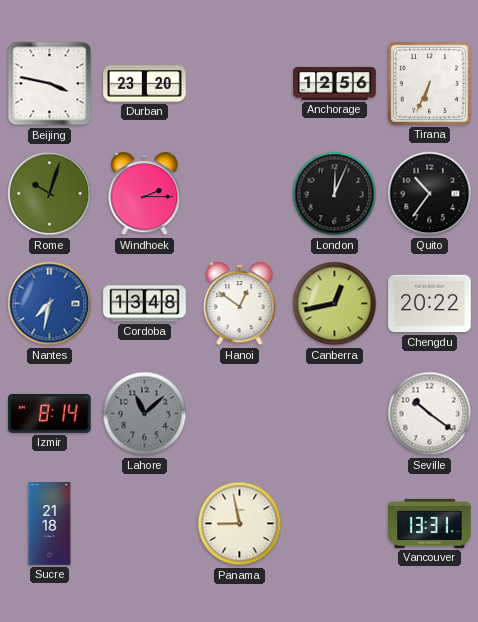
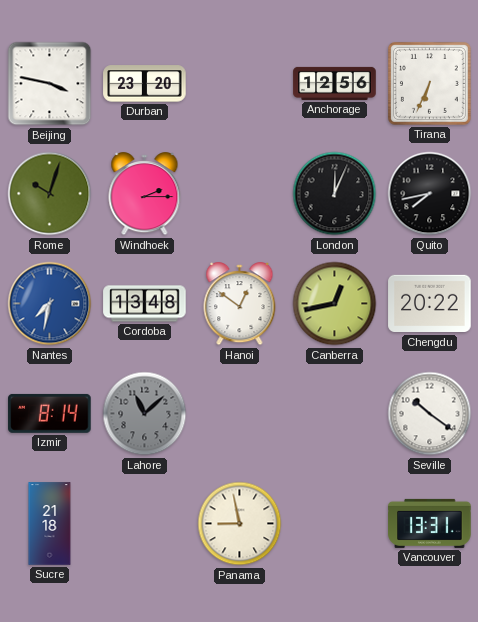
Quito: 10:36 -> 7:43 (430, 194)
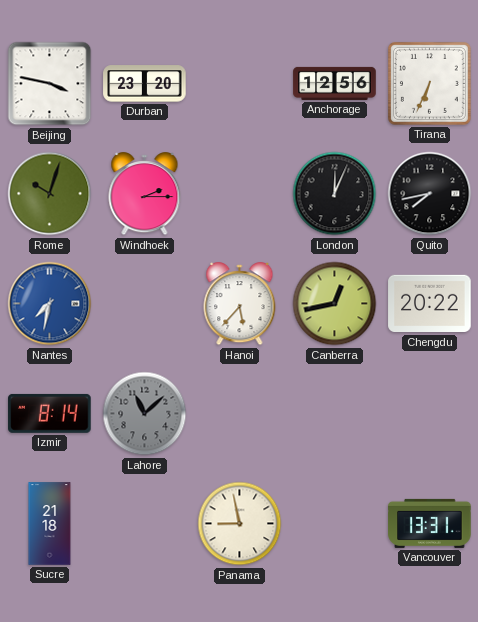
Cordoba: 13:48 -> none (145, 304)
Hanoi: 12:51 -> 5:37 (240, 304)
Seville: 10:21 -> none (430, 414)
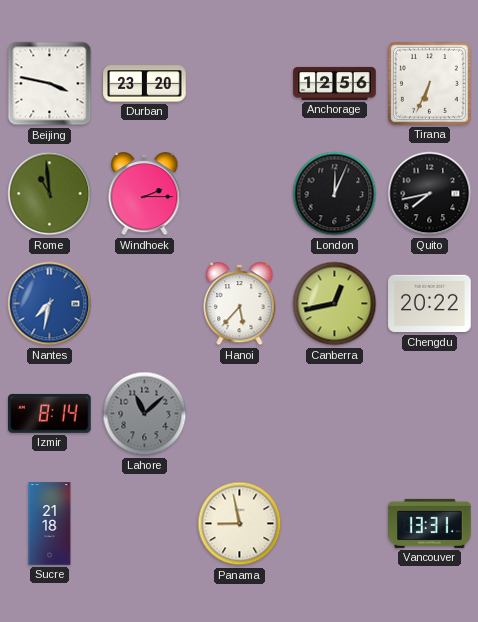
Rome: 10:03 -> 10:59 (50, 194)
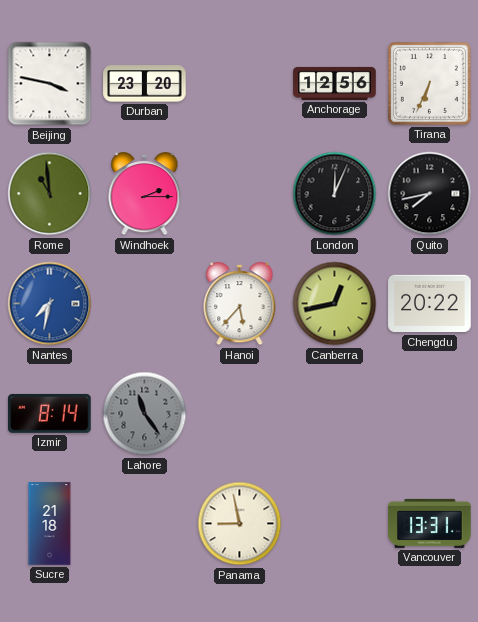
Lahore: 11:08 -> 11:24 (145, 414)
